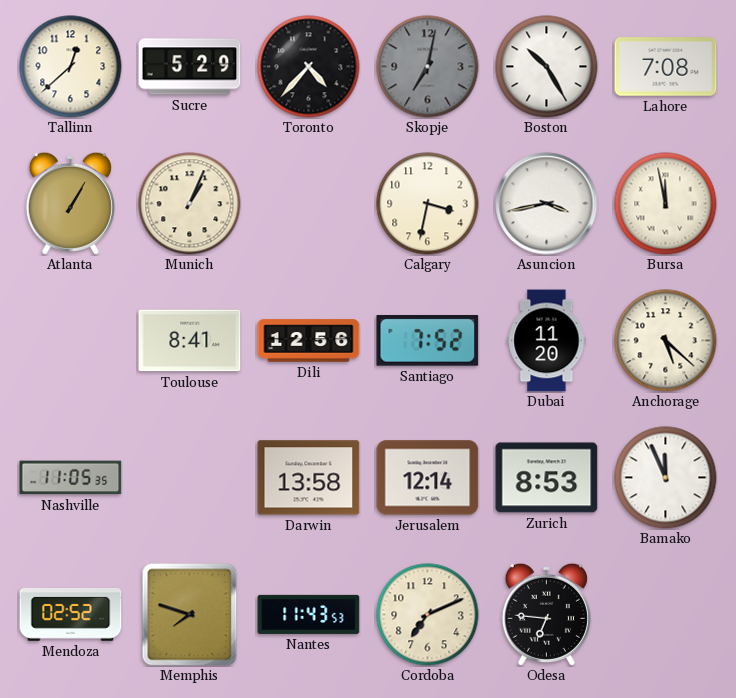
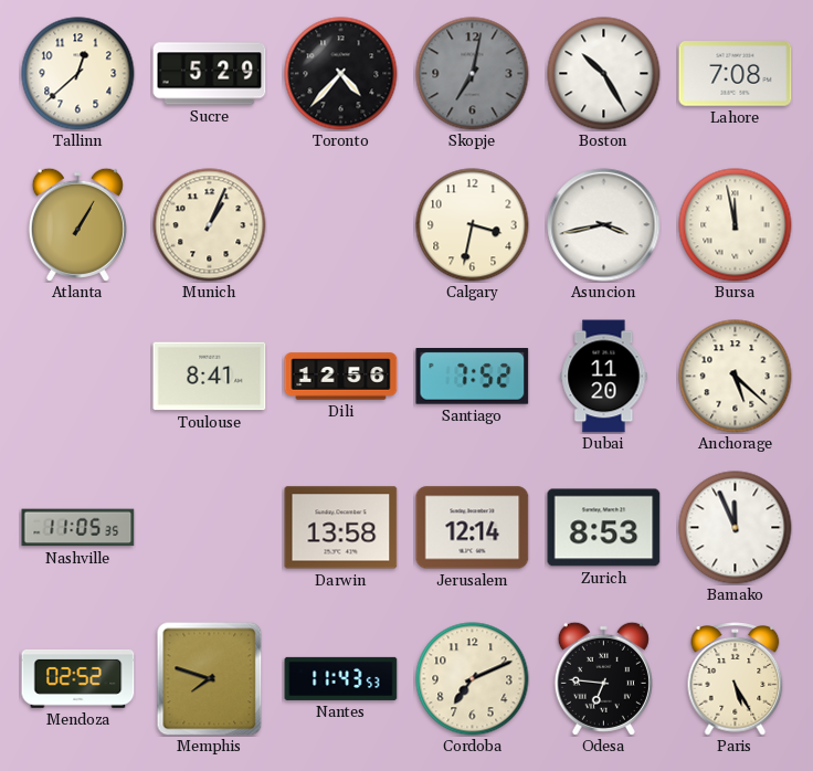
Paris: none -> 5:25 (736, 679)
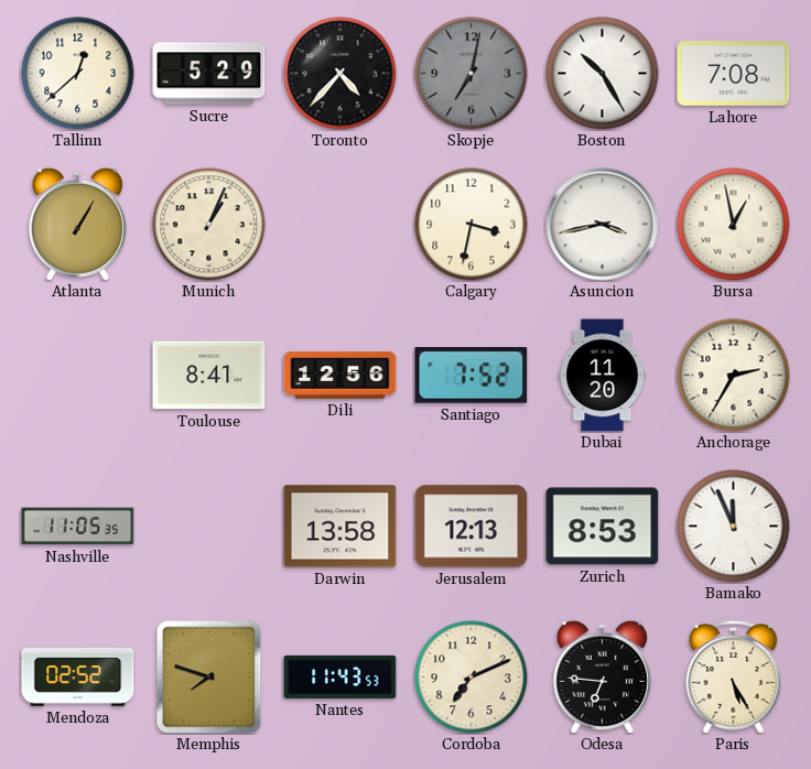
Bursa: 11:58 -> 12:58 (734, 225)
Anchorage: 5:22 -> 2:35 (734, 376)
Jerusalem: 12:14 -> 12:13 (472, 527)
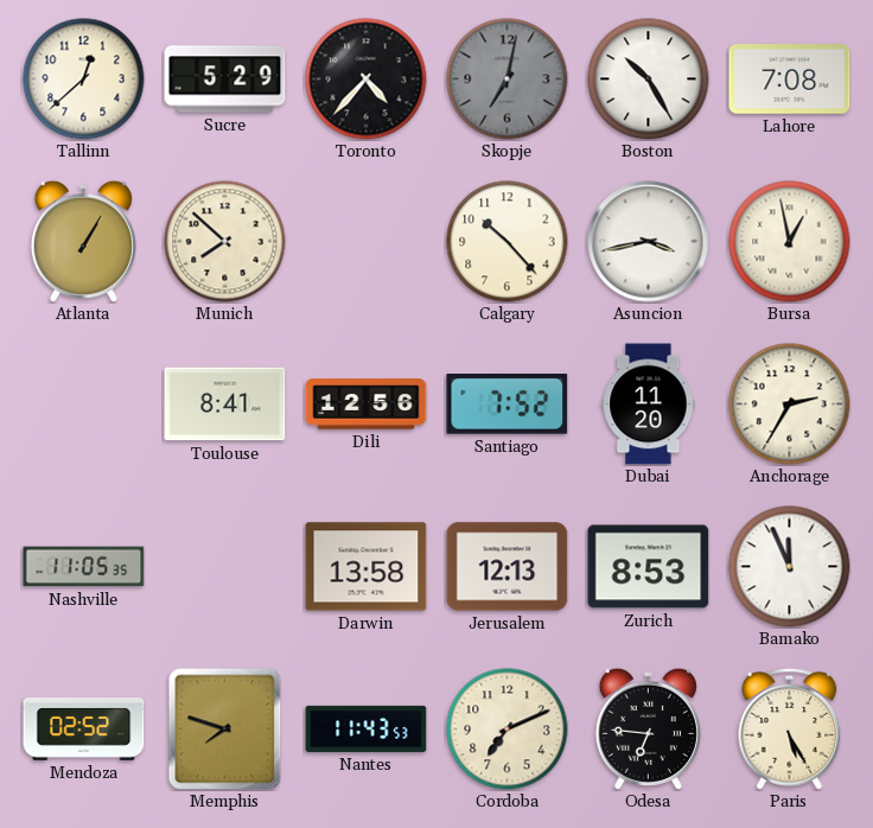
Munich: 1:04 -> 7:52 (225, 242)
Calgary: 3:32 -> 10:23 (508, 242)
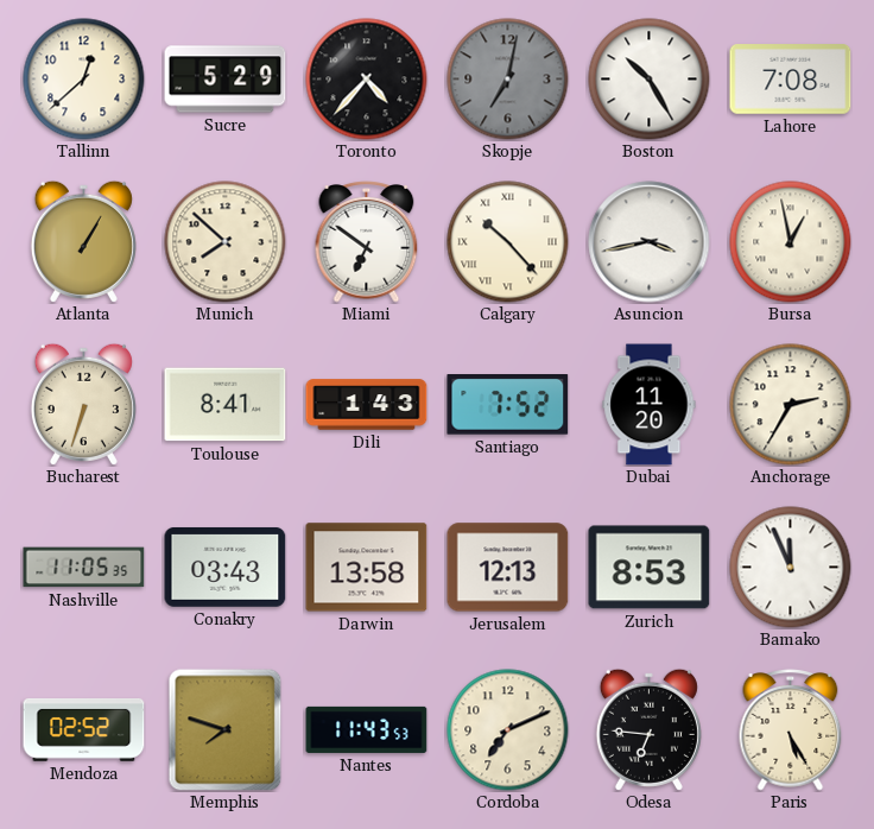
Miami: none -> 6:51 (367, 242)
Calgary numerals: Arabic -> Roman (508, 242)
Bucharest: none -> 6:33 (83, 404)
Dili: 12:56 -> 1:43 (367, 405)
Conakry: none -> 03:43 (226, 567)
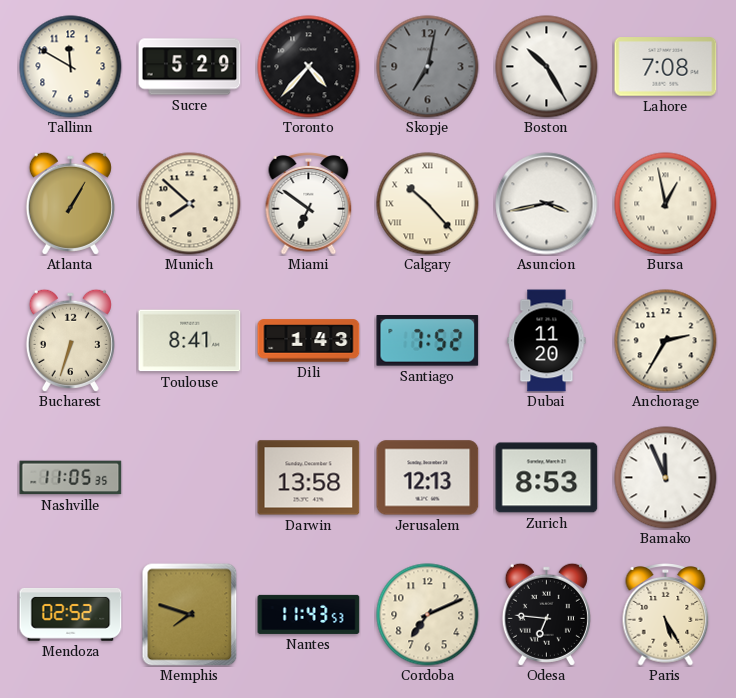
Tallinn: 12:38 -> 11:50 (71, 67)
Conakry: 03:43 -> none (226, 567)
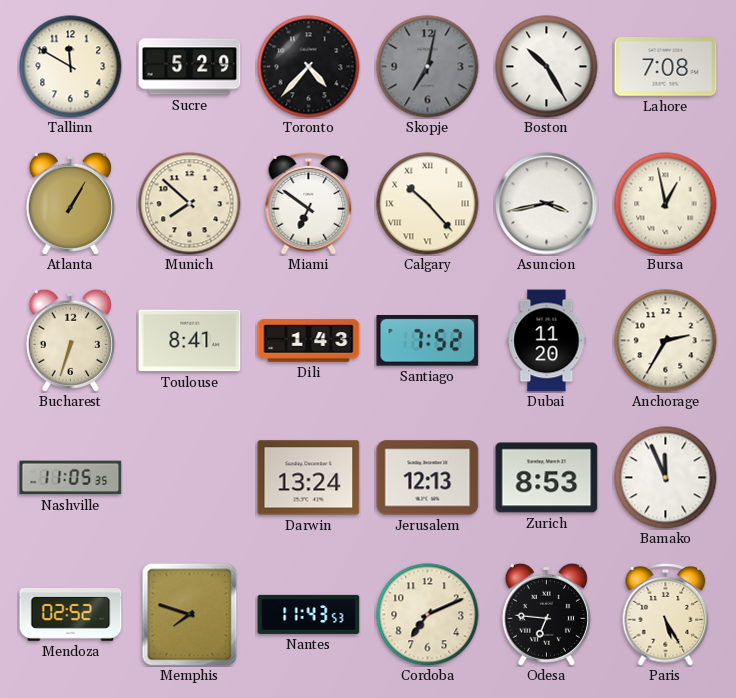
Darwin: 13:58 -> 13:24 (309, 478)
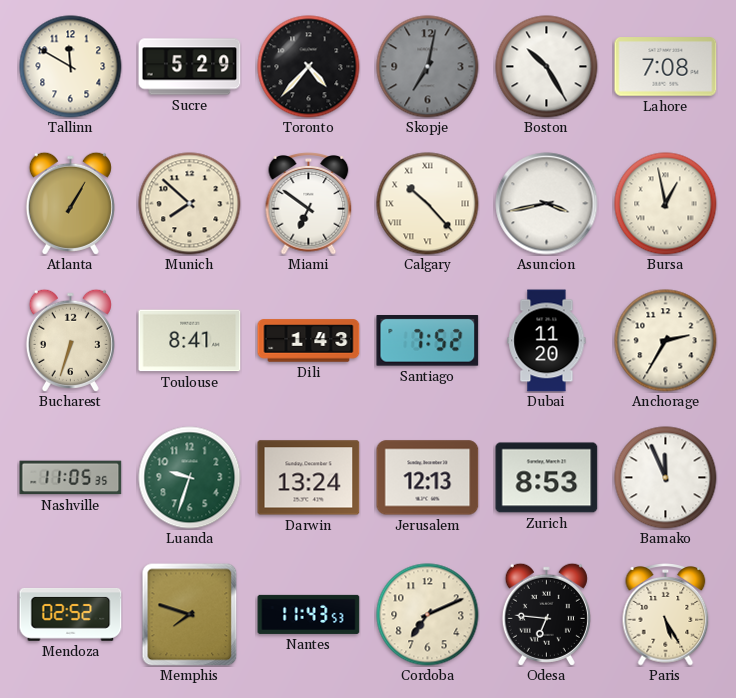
Luanda: none -> 9:33 (190, 478)
